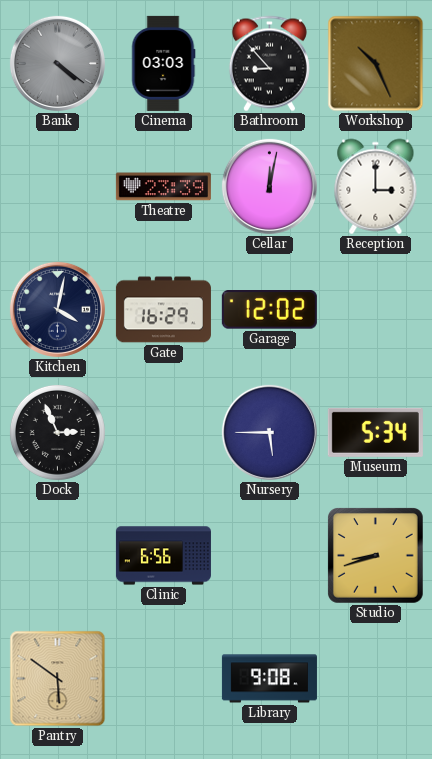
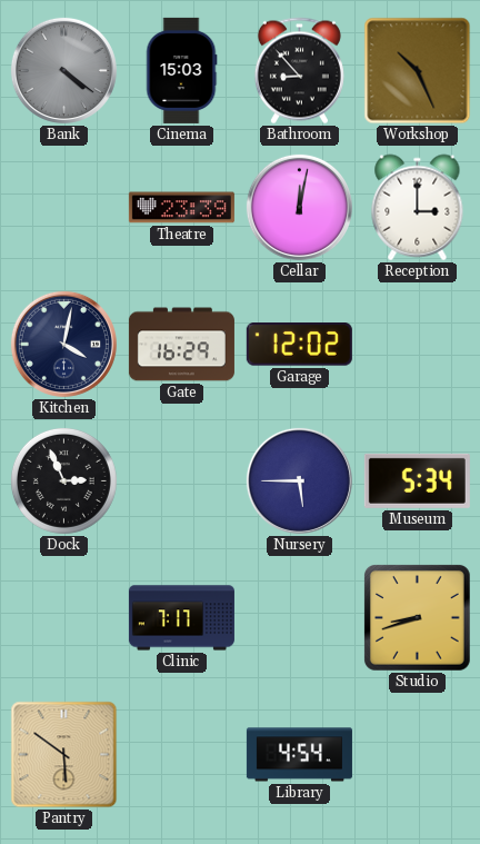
Cinema: 03:03 -> 15:03 (181, 70)
Clinic: 6:56 -> 7:17 (181, 618)
Library: 9:08 -> 4:54 (299, 755)
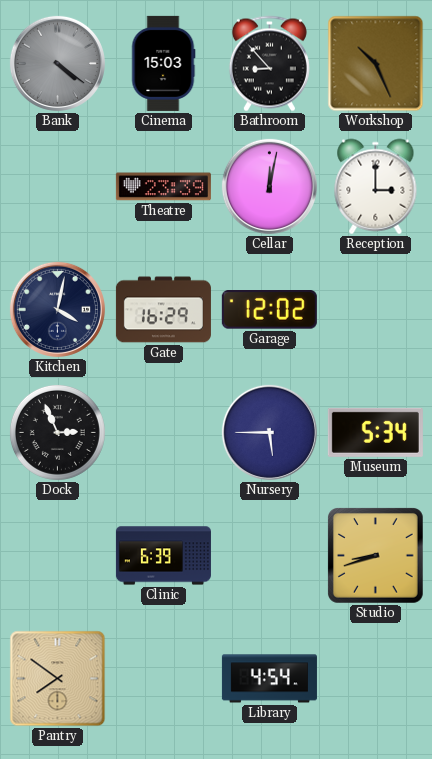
Clinic: 7:17 -> 6:39 (163, 556)
Pantry: 5:51 -> 7:51 (58, 679)
